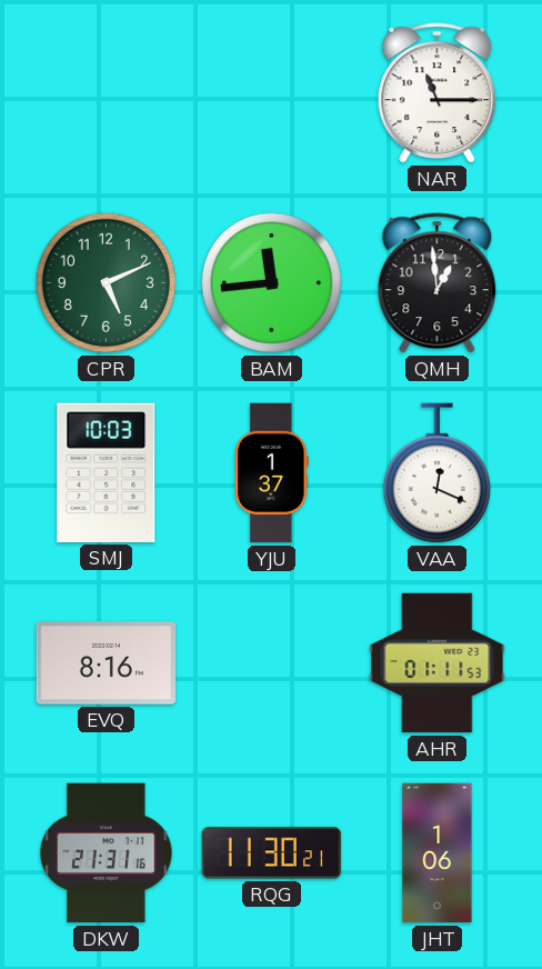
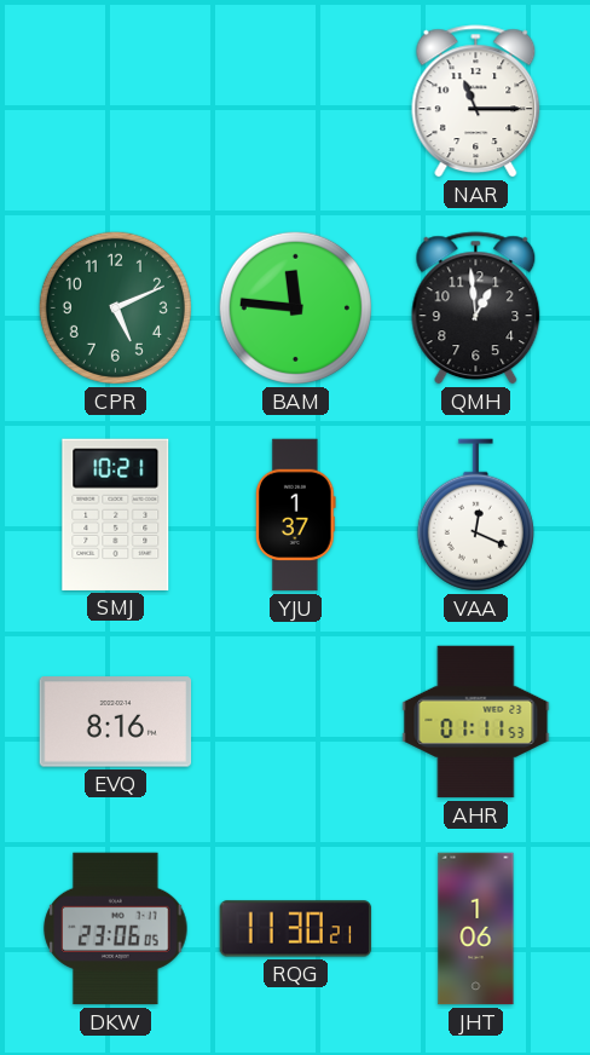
BAM: 11:44 -> 11:46 (295, 307)
SMJ: 10:03 -> 10:21 (116, 514)
DKW: 21:31 -> 23:06 (116, 929)
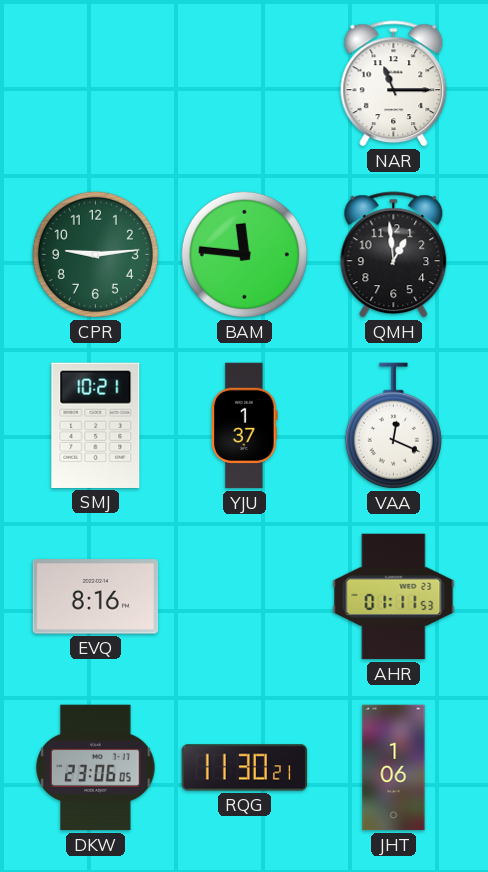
CPR: 5:11 -> 9:14 (95, 254)
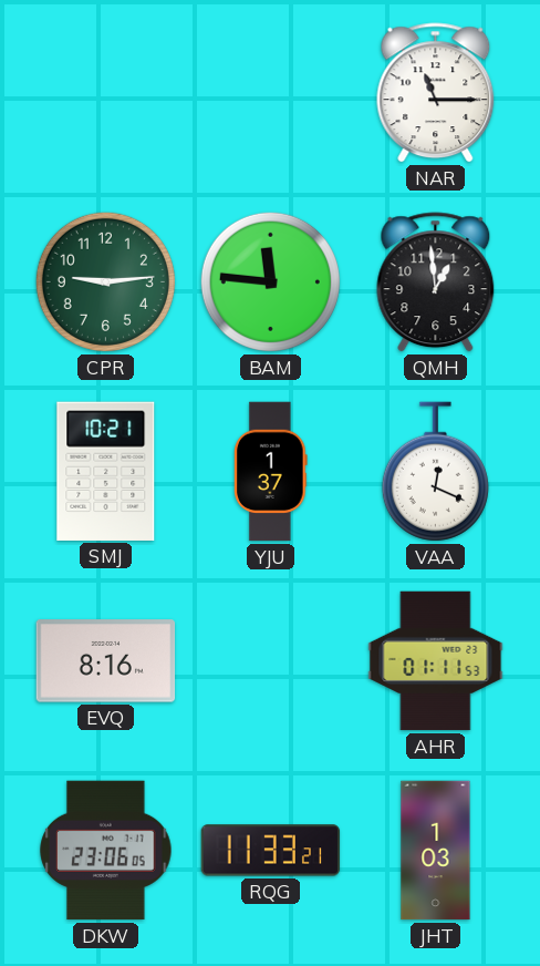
RQG: 11:30 -> 11:33 (271, 851)
JHT: 1:06 -> 1:03 (436, 851)
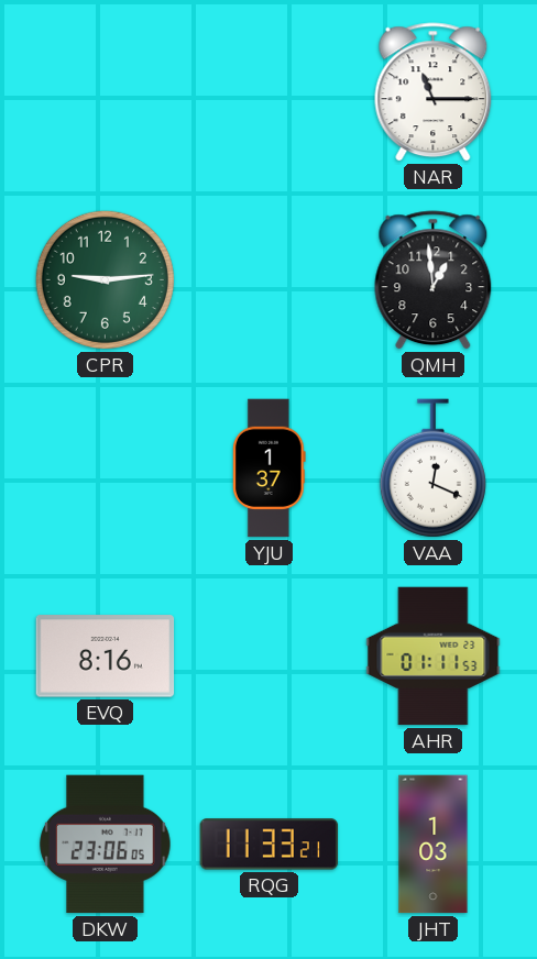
BAM: 11:46 -> none (270, 281)
SMJ: 10:21 -> none (106, 471)
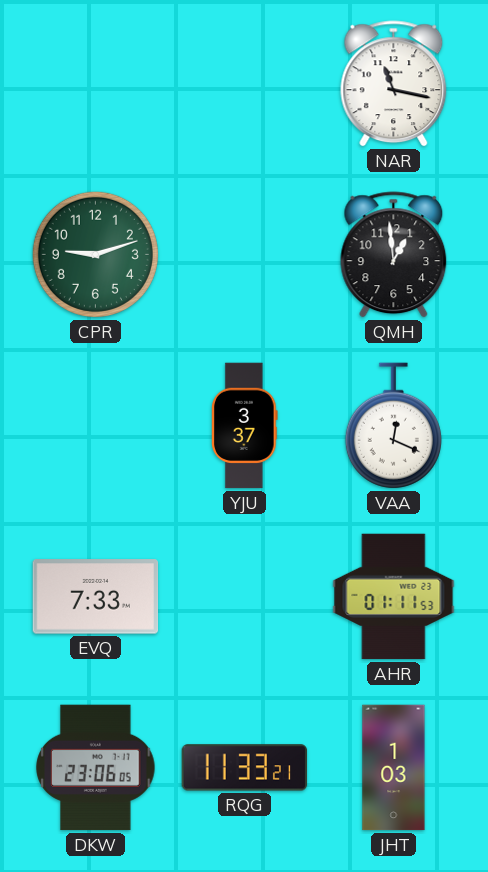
NAR: 11:15 -> 11:17 (394, 84)
CPR: 9:14 -> 9:12 (95, 254)
YJU: 1:37 -> 3:37 (245, 426)
EVQ: 8:16 -> 7:33 (96, 597)
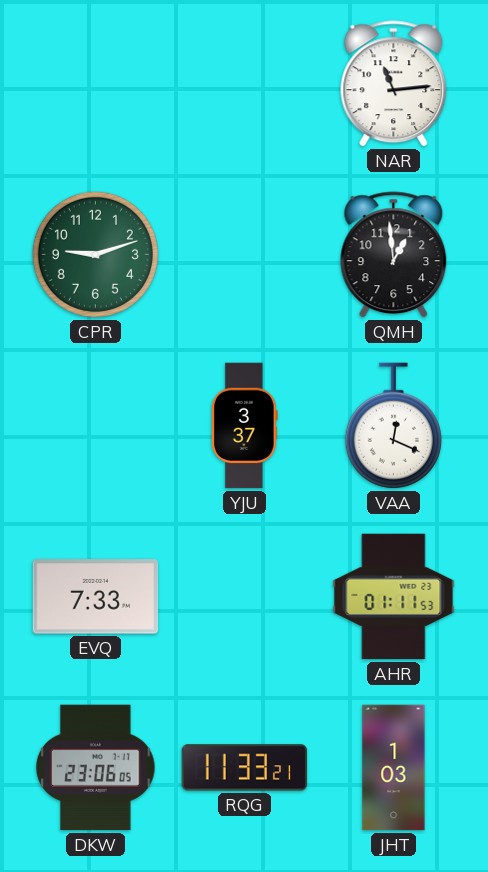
NAR: 11:17 -> 11:14 (394, 84)
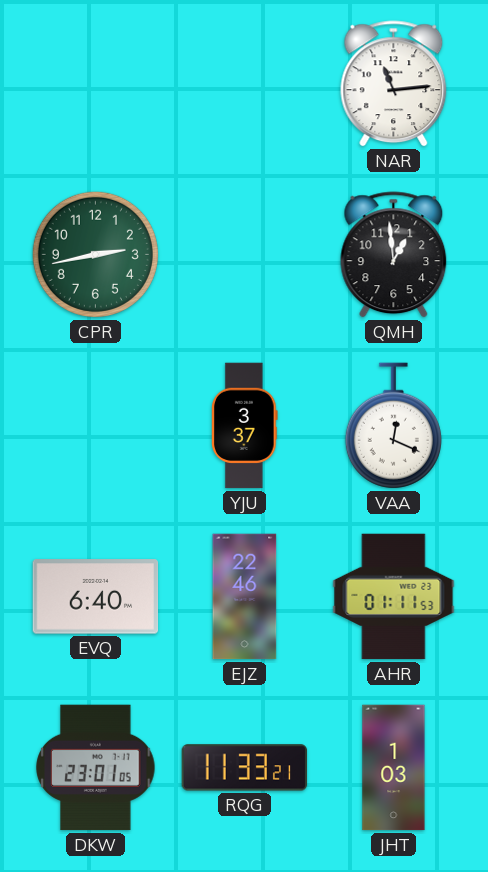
CPR: 9:12 -> 2:43 (95, 254)
EVQ: 7:33 -> 6:40 (96, 597)
EJZ: none -> 22:46 (245, 597)
DKW: 23:06 -> 23:01 (96, 768)
